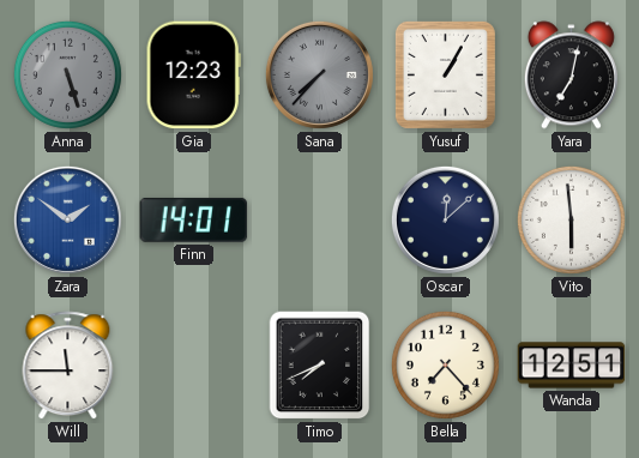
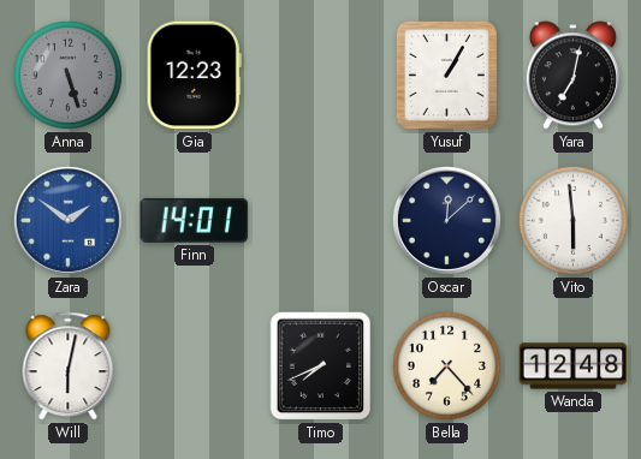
Sana: 7:37 -> none (319, 74)
Will: 11:45 -> 6:02 (69, 366)
Wanda: 12:51 -> 12:48 (574, 366)
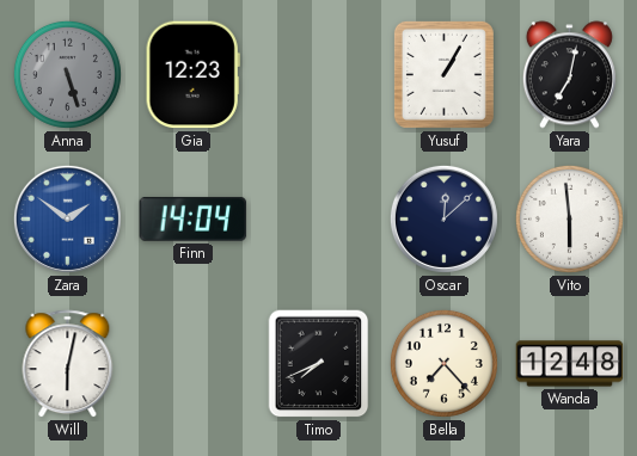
Finn: 14:01 -> 14:04 (194, 218)
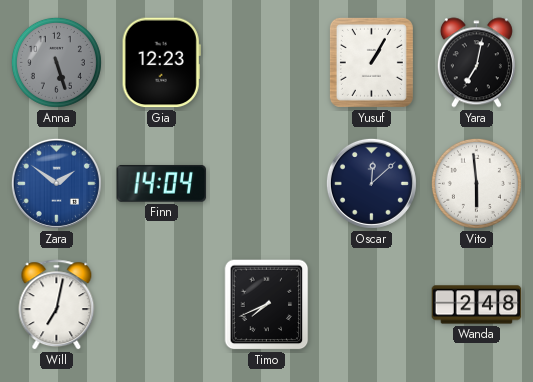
Will: 6:02 -> 7:02 (57, 305)
Bella: 7:23 -> none (443, 363)
Wanda: 12:48 -> 2:48 (477, 305)
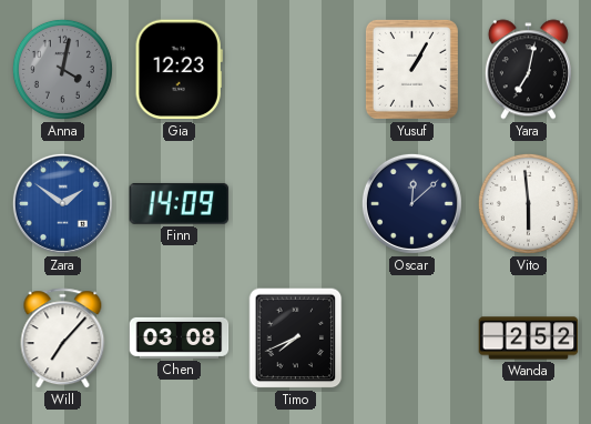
Anna: 5:27 -> 4:02 (62, 69)
Finn: 14:04 -> 14:09 (180, 203)
Will: 7:02 -> 7:07 (63, 339)
Chen: none -> 03:08 (180, 337)
Wanda: 2:48 -> 2:52 (529, 339)
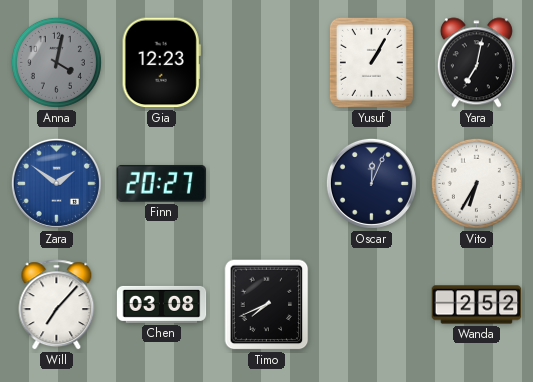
Finn: 14:09 -> 20:27 (162, 183)
Oscar: 12:08 -> 12:04 (371, 183)
Vito: 5:59 -> 6:35 (476, 183)
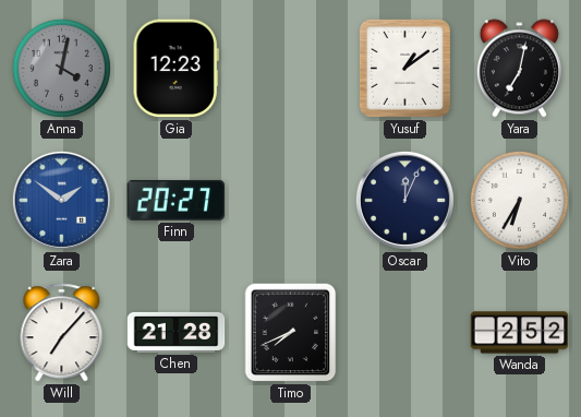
Yusuf: 1:05 -> 1:09 (404, 68)
Chen: 03:08 -> 21:28 (177, 332)
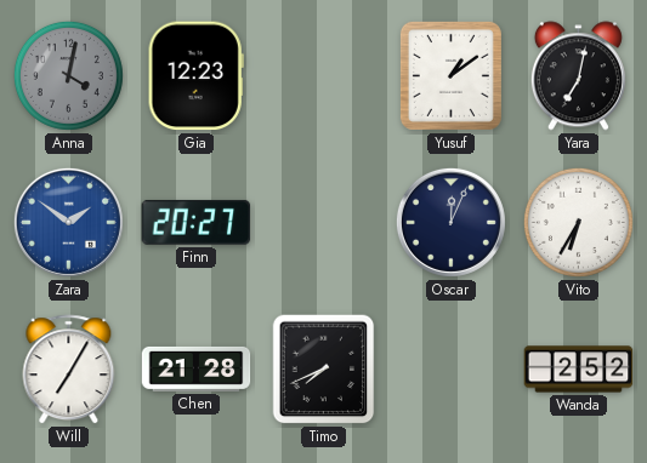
Will: 7:07 -> 7:05 (69, 370)
